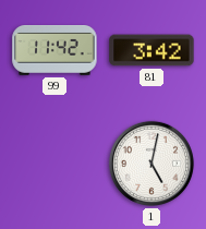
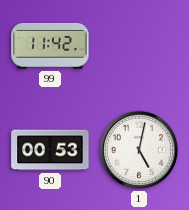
81: 3:42 -> none (152, 50)
90: none -> 00:53 (50, 150)
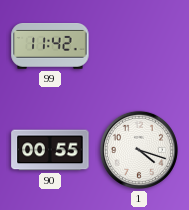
90: 00:53 -> 00:55 (50, 150)
1: 5:02 -> 4:18 (139, 150)
